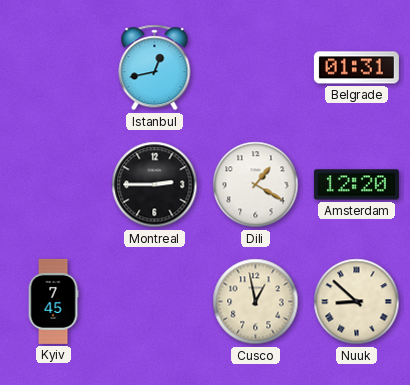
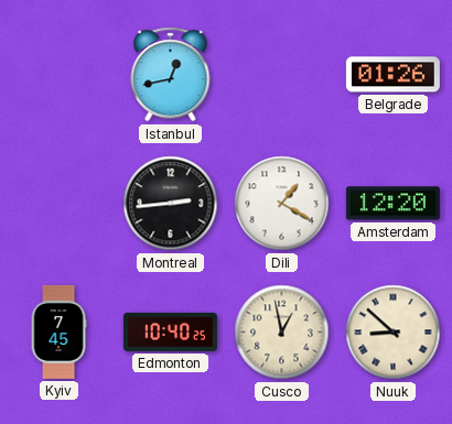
Belgrade: 01:31 -> 01:26 (392, 75)
Montreal: 2:45 -> 2:44 (171, 204)
Edmonton: none -> 10:40 (170, 331)
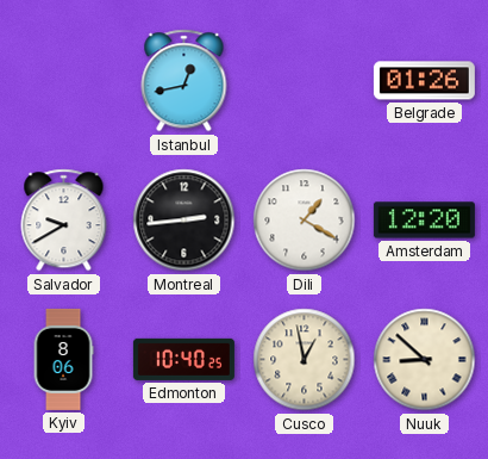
Salvador: none -> 9:40 (64, 221)
Kyiv: 7:45 -> 8:06 (63, 359)
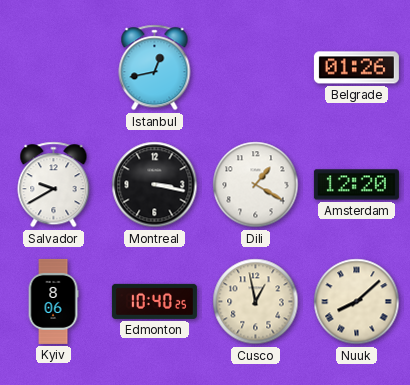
Montreal: 2:44 -> 3:17 (155, 185)
Nuuk: 8:52 -> 8:08 (357, 302)
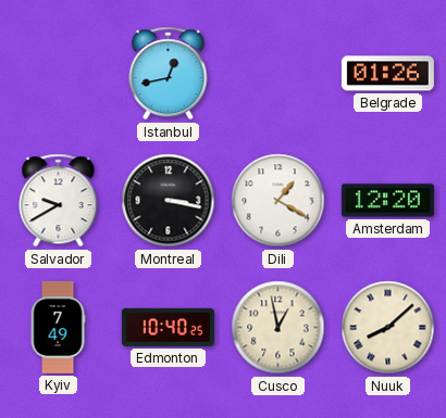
Kyiv: 8:06 -> 7:49 (58, 327)
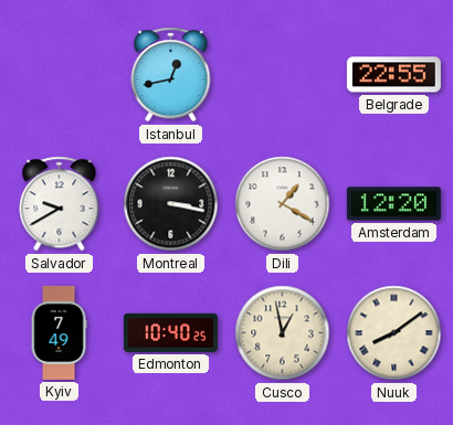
Belgrade: 01:26 -> 22:55 (393, 75)
Nuuk: 8:08 -> 8:09 (394, 333)
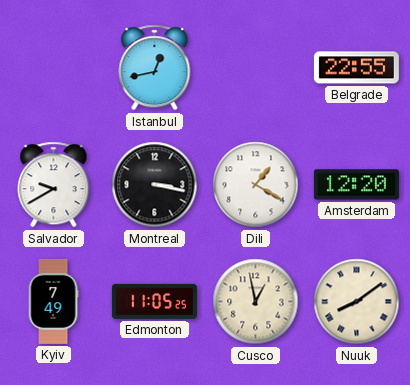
Edmonton: 10:40 -> 11:05 (154, 301)
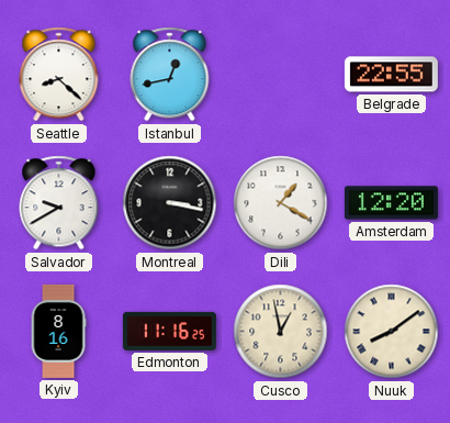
Seattle: none -> 8:22 (59, 75)
Kyiv: 7:49 -> 8:16 (58, 331)
Edmonton: 11:05 -> 11:16 (169, 331)
